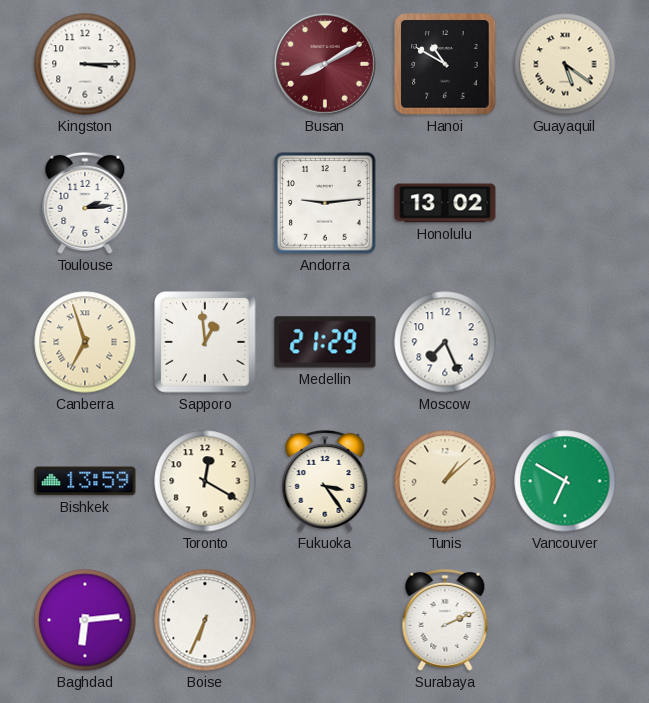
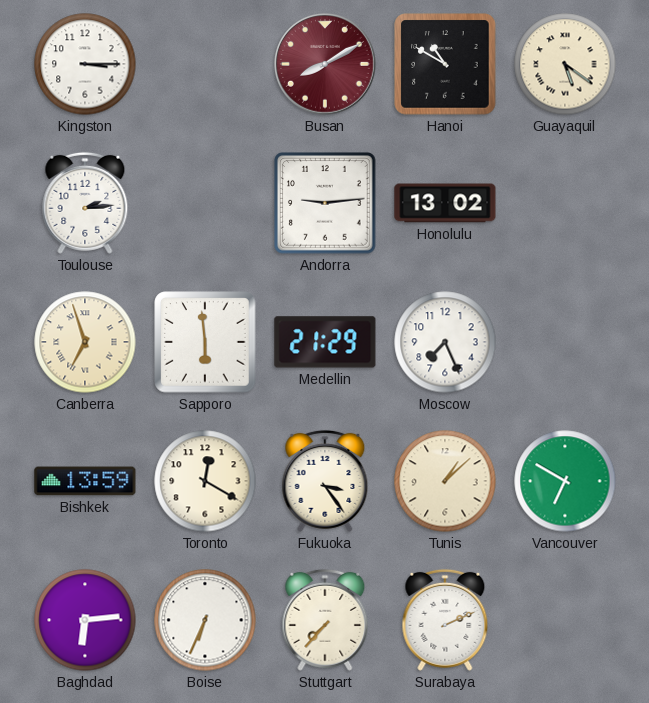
Sapporo: 12:59 -> 5:59 (205, 342)
Stuttgart: none -> 7:37 (325, 620)
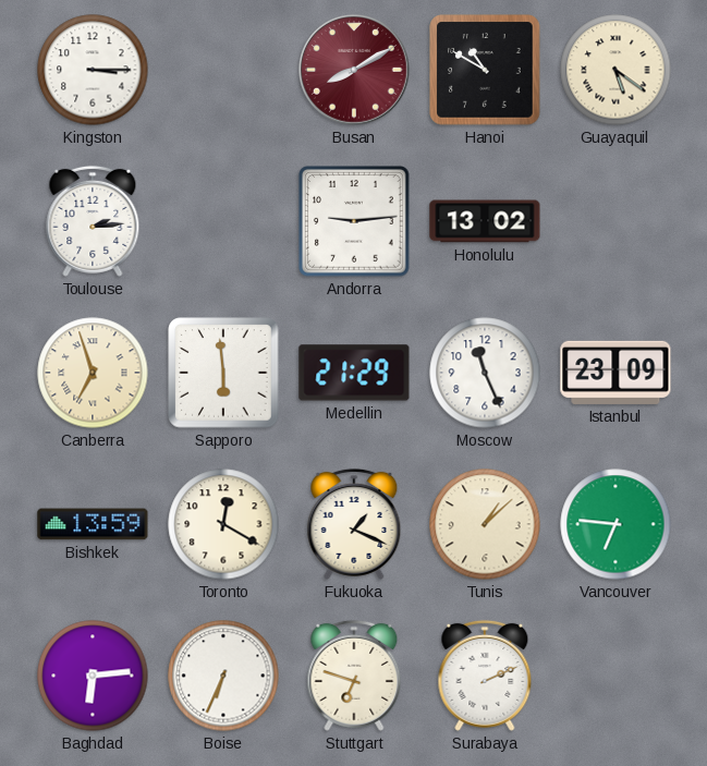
Moscow: 7:26 -> 11:26 (485, 373)
Istanbul: none -> 23:09 (615, 373)
Fukuoka: 3:24 -> 1:19 (354, 524)
Vancouver: 6:50 -> 6:46 (615, 524)
Stuttgart: 7:37 -> 6:48 (354, 676)
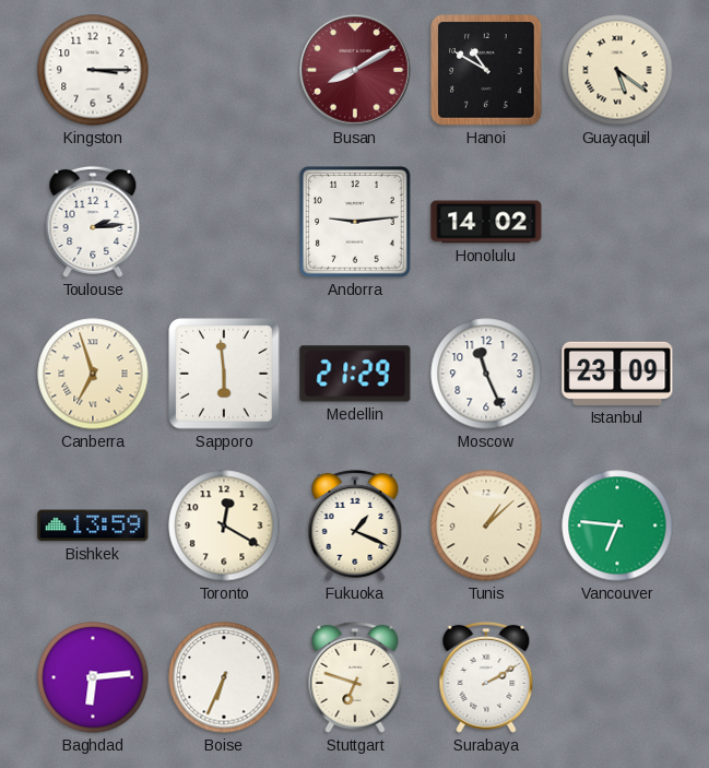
Honolulu: 13:02 -> 14:02 (486, 222)
Surabaya: 2:11 -> 2:10 (486, 677)
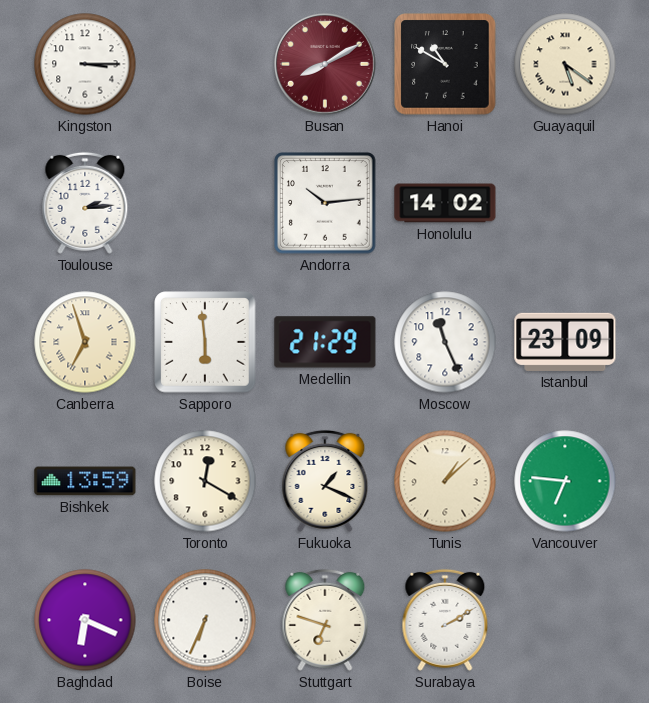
Andorra: 9:14 -> 10:14 (325, 203)
Baghdad: 6:14 -> 6:19 (85, 620)
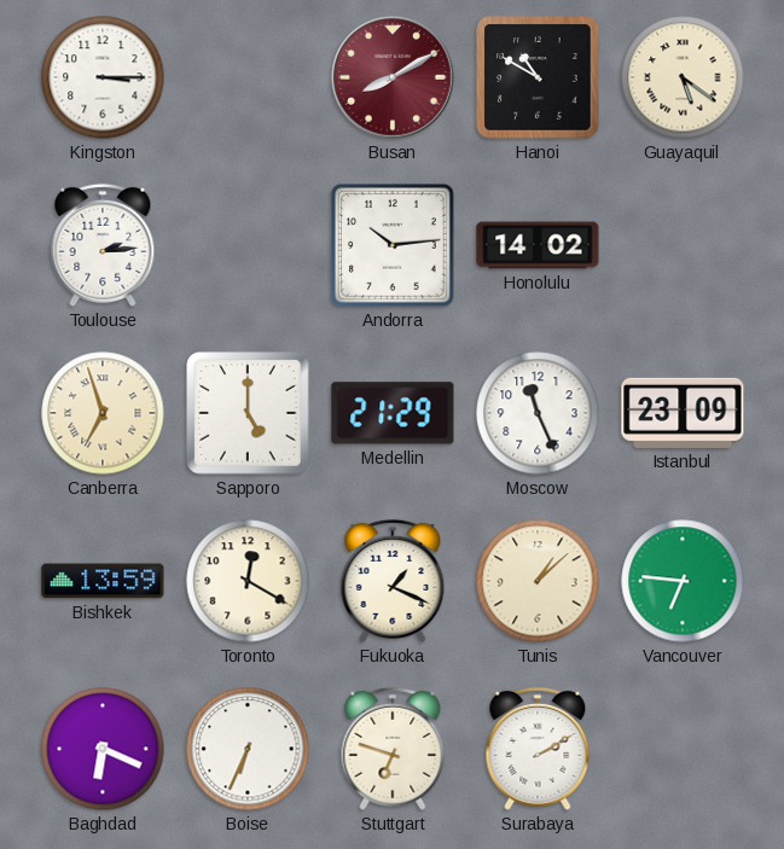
Sapporo: 5:59 -> 5:00 (248, 413)
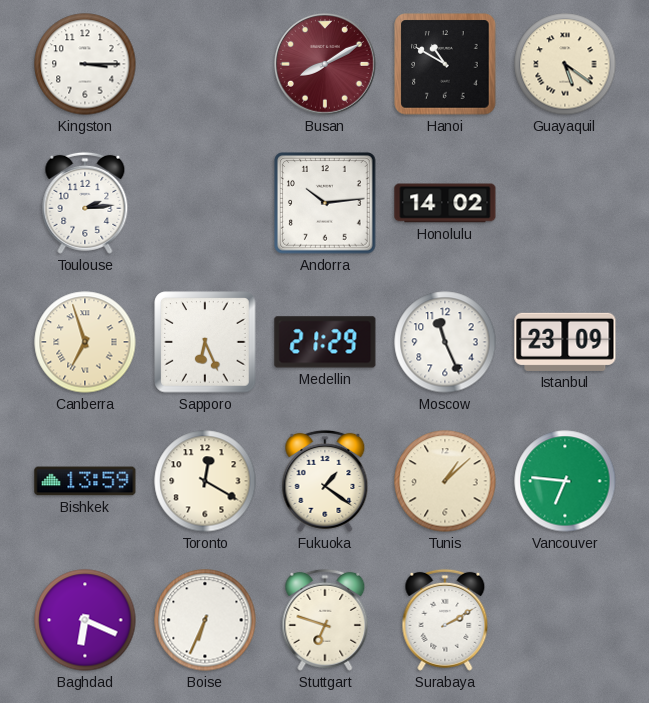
Sapporo: 5:00 -> 6:26 (205, 342)
Fukuoka: 1:19 -> 1:21 (325, 481)
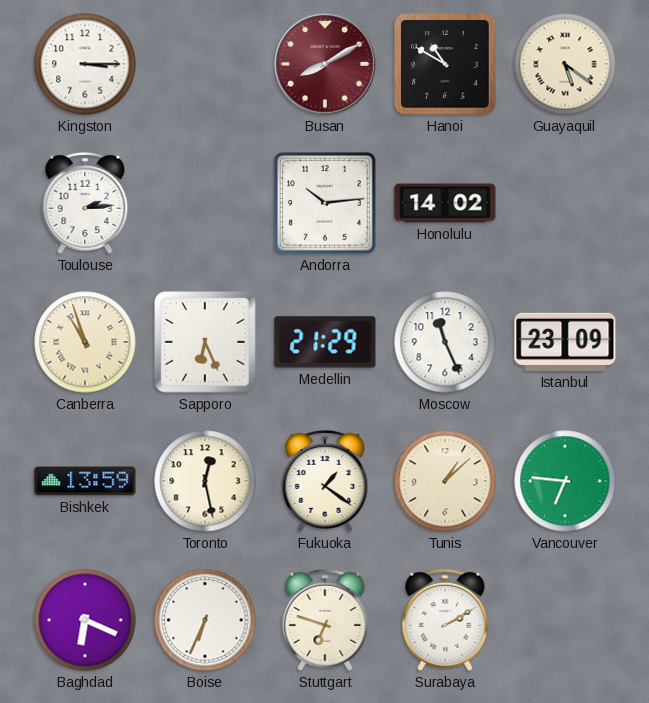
Canberra: 6:57 -> 10:57 (85, 342)
Toronto: 12:20 -> 12:28 (205, 481)
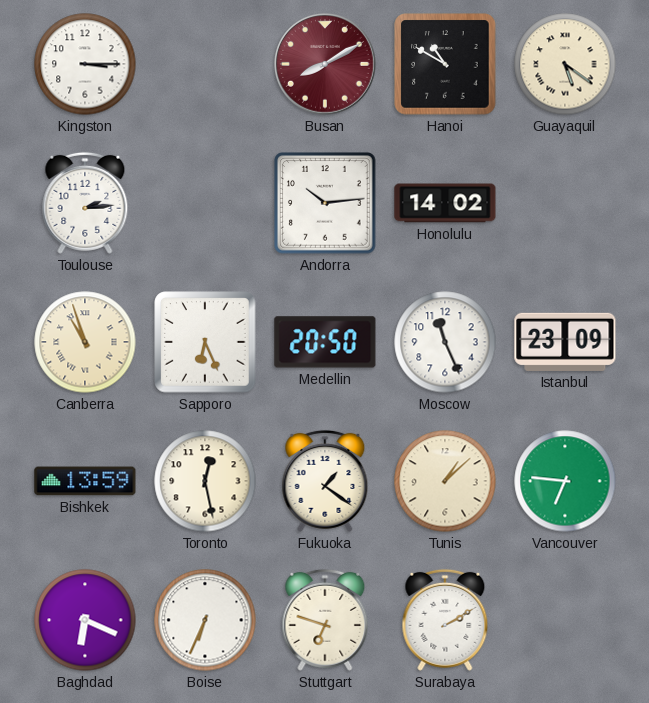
Medellin: 21:29 -> 20:50 (325, 342)
